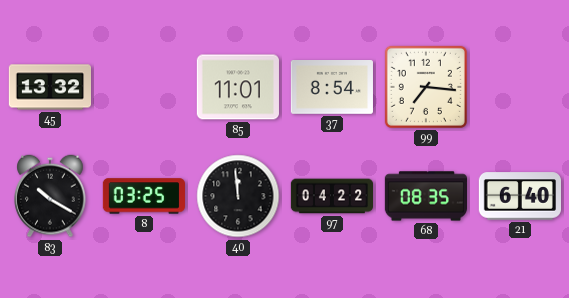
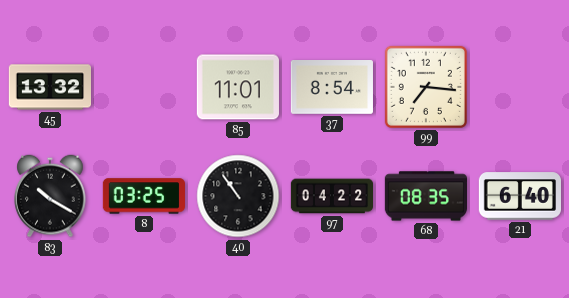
40: 11:59 -> 10:54 (238, 196)
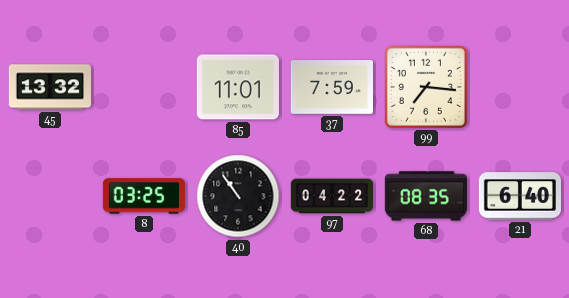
37: 8:54 -> 7:59 (332, 88)
83: 10:20 -> none (50, 196)
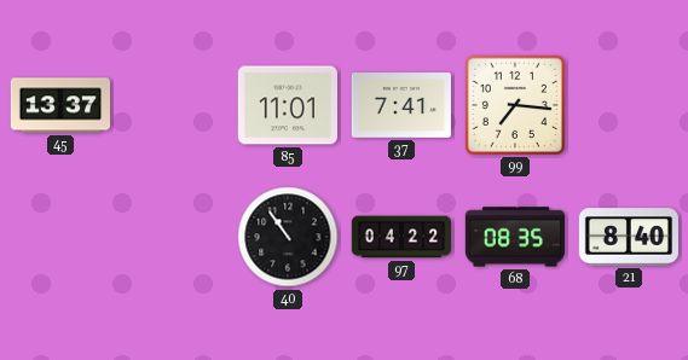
45: 13:32 -> 13:37 (59, 105)
37: 7:59 -> 7:41 (401, 106)
8: 03:25 -> none (143, 196)
21: 6:40 -> 8:40 (628, 237)
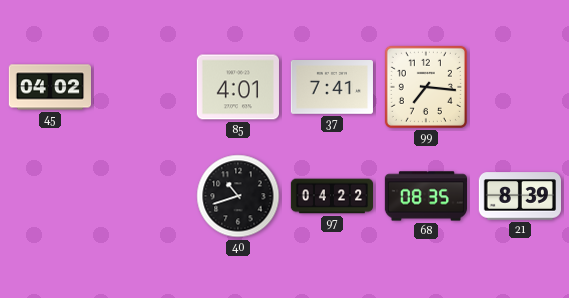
45: 13:37 -> 04:02 (49, 87)
85: 11:01 -> 4:01 (238, 87)
40: 10:54 -> 10:42 (238, 196)
21: 8:40 -> 8:39 (519, 196)
